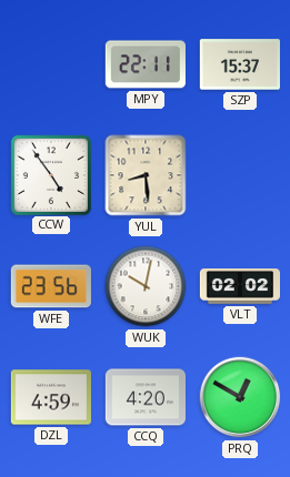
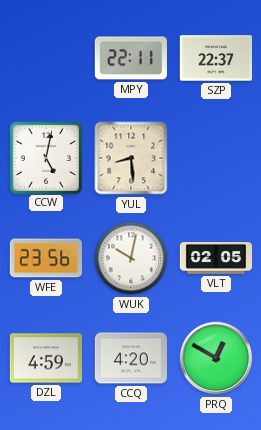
SZP: 15:37 -> 22:37 (216, 58)
CCW: 4:54 -> 5:02 (45, 157)
VLT: 02:02 -> 02:05 (215, 259)
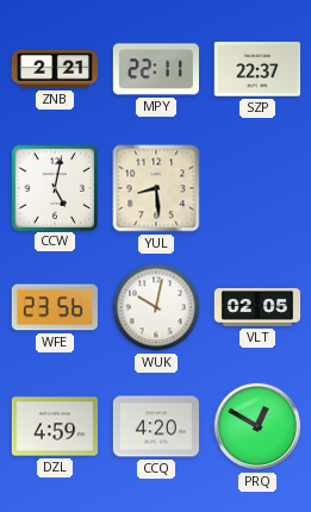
ZNB: none -> 2:21 (54, 69)
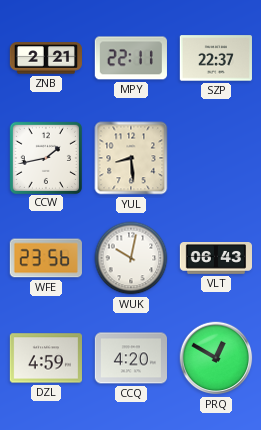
CCW: 5:02 -> 1:43 (45, 157)
VLT: 02:05 -> 06:43 (215, 259)
